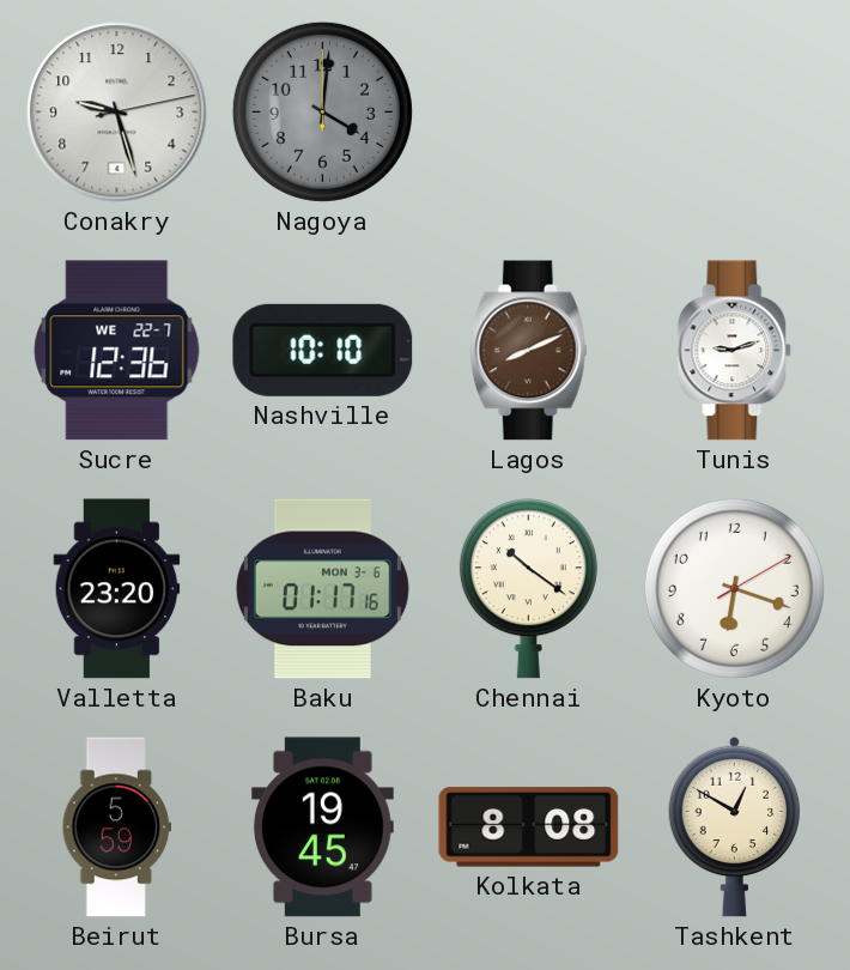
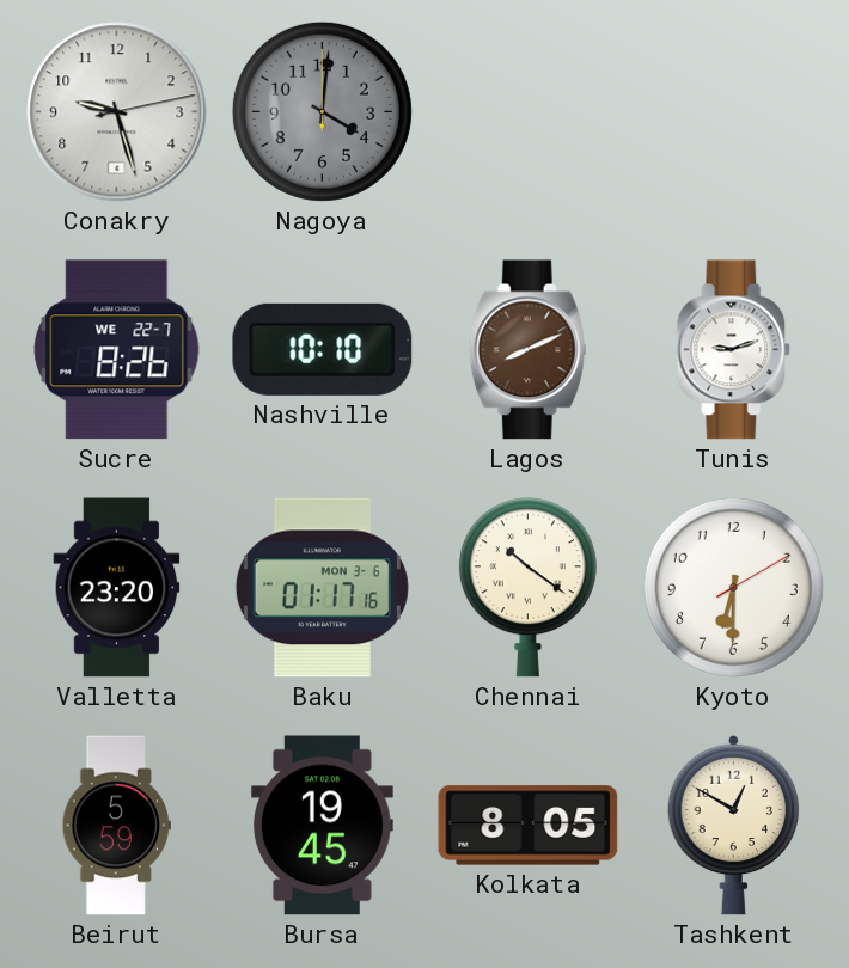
Sucre: 12:36 -> 8:26 (117, 350)
Kyoto: 6:18 -> 6:30 (733, 587)
Kolkata: 8:08 -> 8:05 (529, 826)
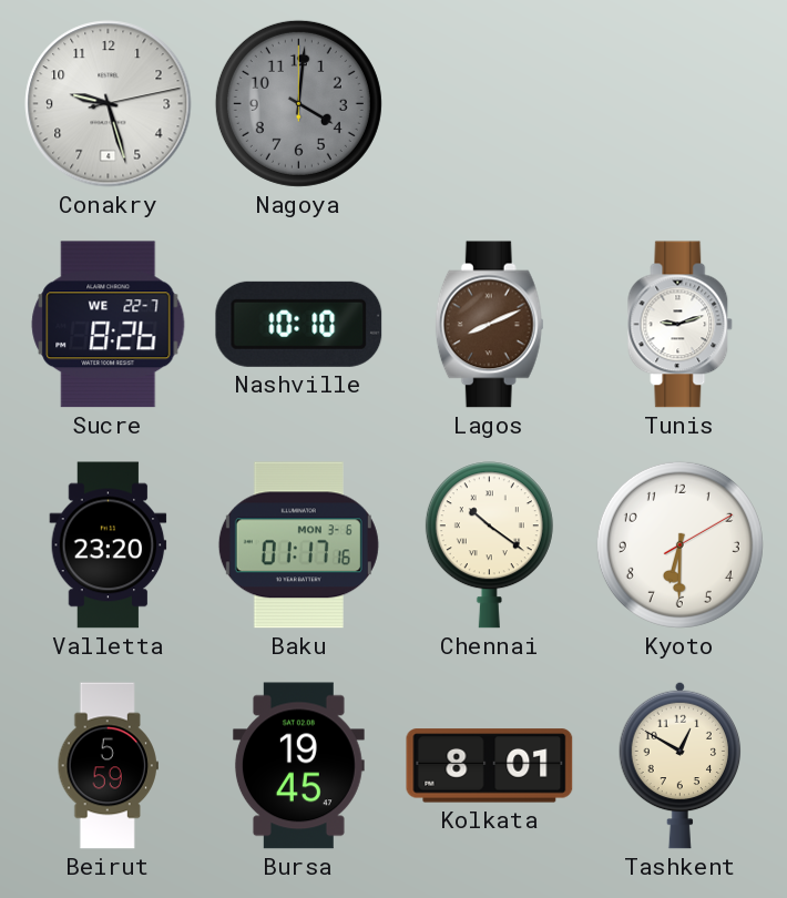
Kolkata: 8:05 -> 8:01 (490, 766)
